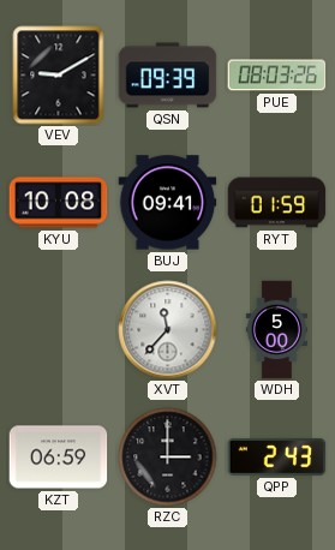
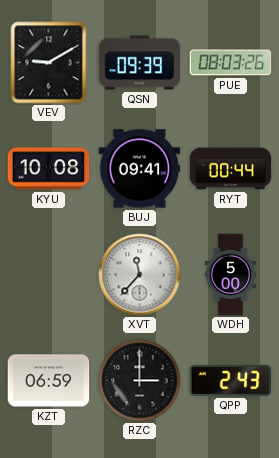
RYT: 01:59 -> 00:44 (231, 169)
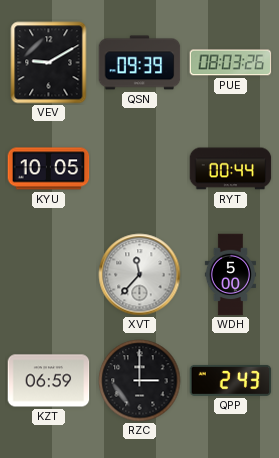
KYU: 10:08 -> 10:05 (49, 169)
BUJ: 09:41 -> none (140, 169)
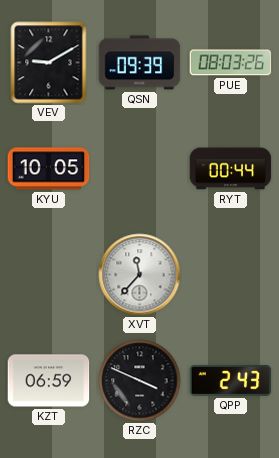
WDH: 5:00 -> none (230, 275)
RZC: 3:00 -> 3:49 (140, 381)
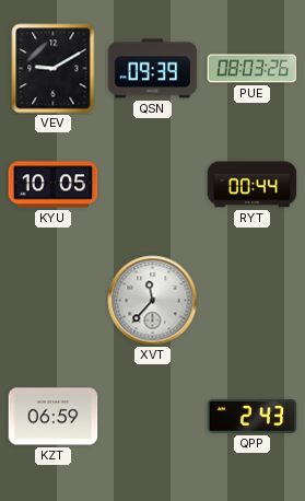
RZC: 3:49 -> none (140, 381)
